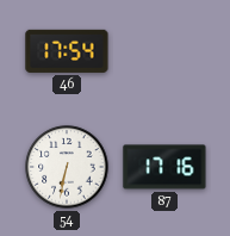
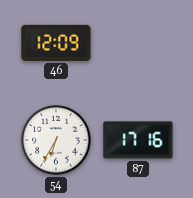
46: 17:54 -> 12:09 (56, 43)
54: 6:32 -> 6:35 (56, 140)
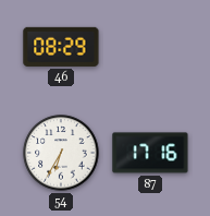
46: 12:09 -> 08:29 (61, 47)
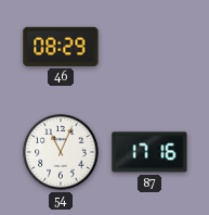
54: 6:35 -> 11:04 (61, 152)
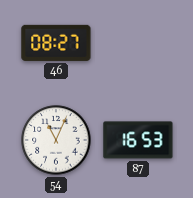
46: 08:29 -> 08:27 (56, 43)
87: 17:16 -> 16:53 (138, 140)
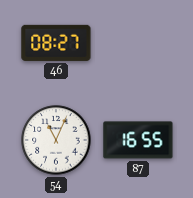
87: 16:53 -> 16:55 (138, 140)
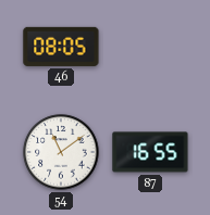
46: 08:27 -> 08:05 (61, 47)
54: 11:04 -> 11:09 (61, 152)
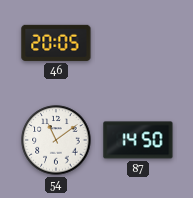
46: 08:05 -> 20:05 (56, 43)
87: 16:55 -> 14:50 (138, 140)
